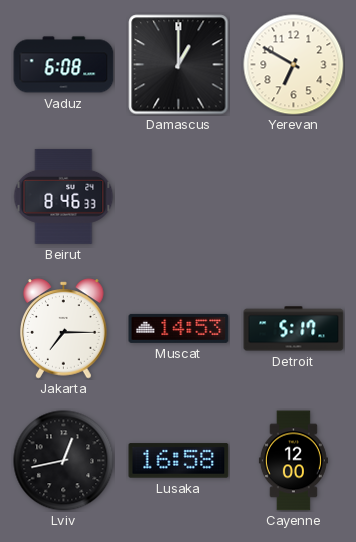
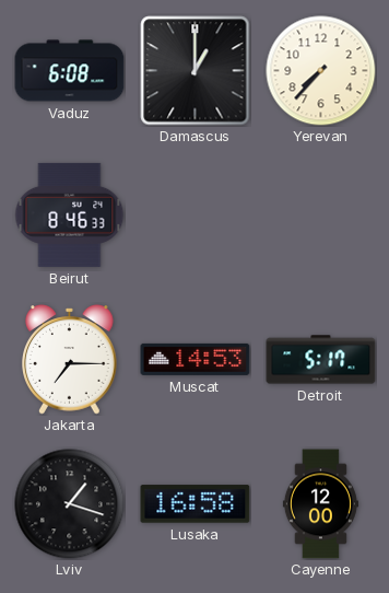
Yerevan: 6:50 -> 7:37 (321, 71)
Lviv: 12:43 -> 1:18 (70, 504)
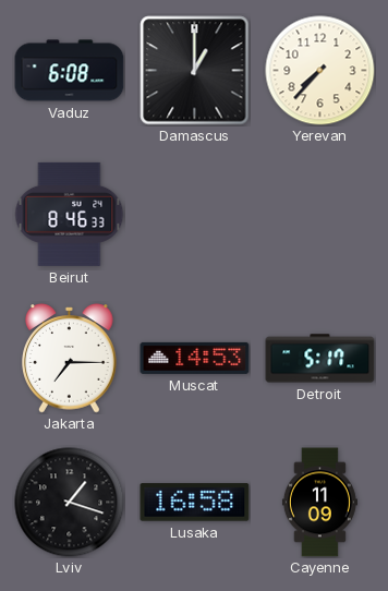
Cayenne: 12:00 -> 11:09 (319, 503)
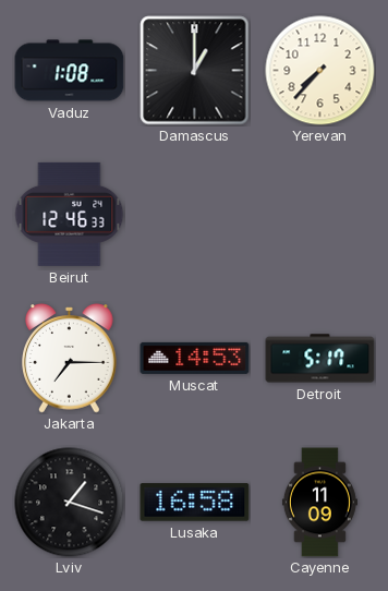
Vaduz: 6:08 -> 1:08 (70, 71)
Beirut: 8:46 -> 12:46 (70, 214)
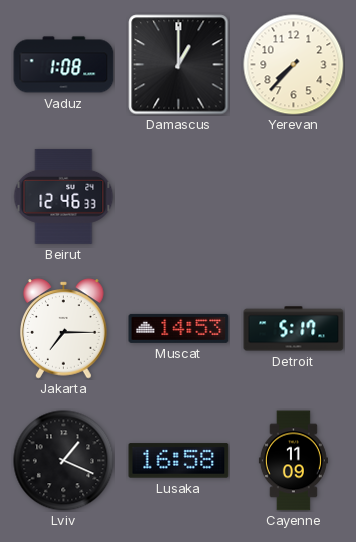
Lviv: 1:18 -> 1:19 (64, 461)
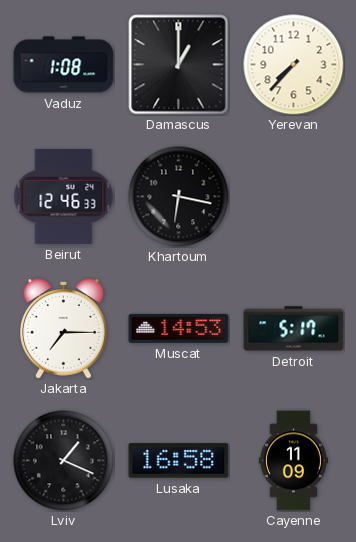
Khartoum: none -> 6:17 (179, 197)
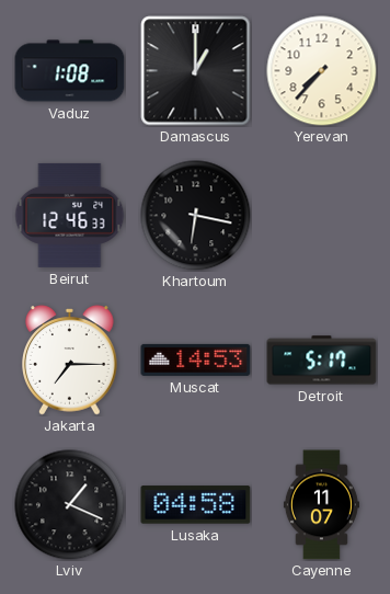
Lusaka: 16:58 -> 04:58 (196, 505)
Cayenne: 11:09 -> 11:07 (321, 505)
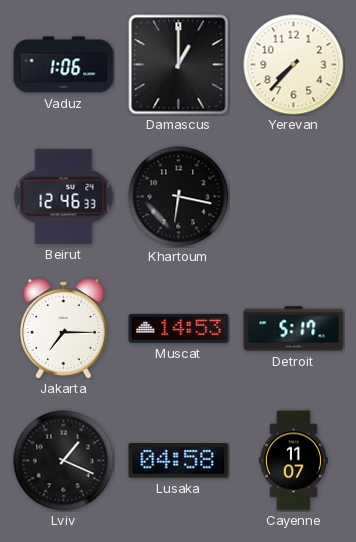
Vaduz: 1:08 -> 1:06 (64, 65)
